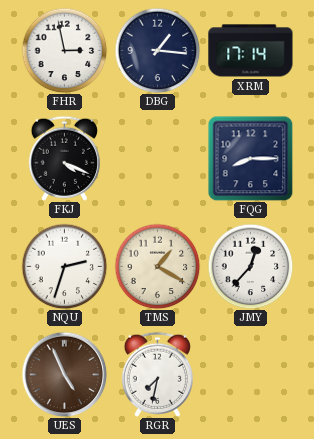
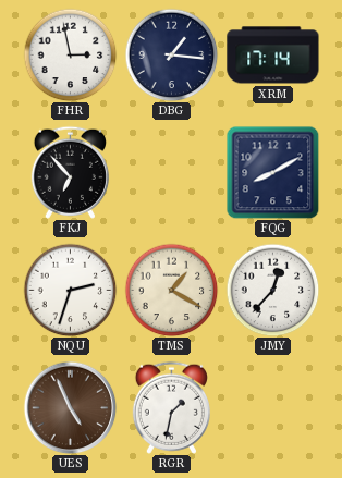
FKJ: 4:19 -> 6:53 (70, 172)
FQG: 8:15 -> 8:10 (272, 172)
RGR: 7:32 -> 1:32 (171, 407)
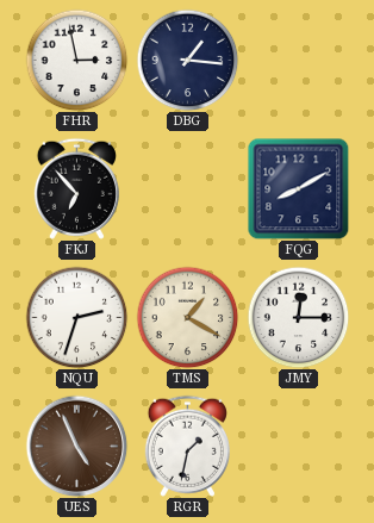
XRM: 17:14 -> none (273, 56)
JMY: 12:37 -> 12:15 (298, 317)
